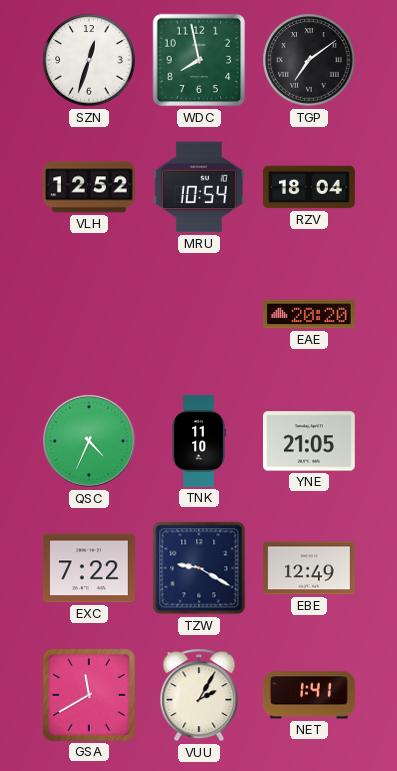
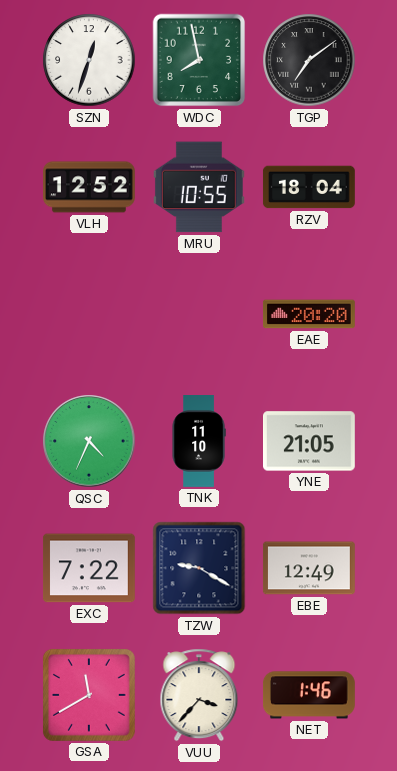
MRU: 10:54 -> 10:55 (199, 187)
VUU: 2:05 -> 3:37 (199, 695)
NET: 1:41 -> 1:46 (309, 695)
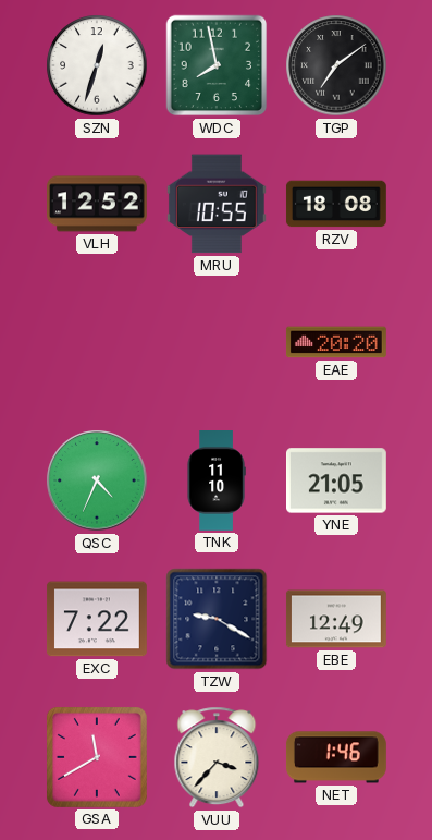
RZV: 18:04 -> 18:08 (336, 204)
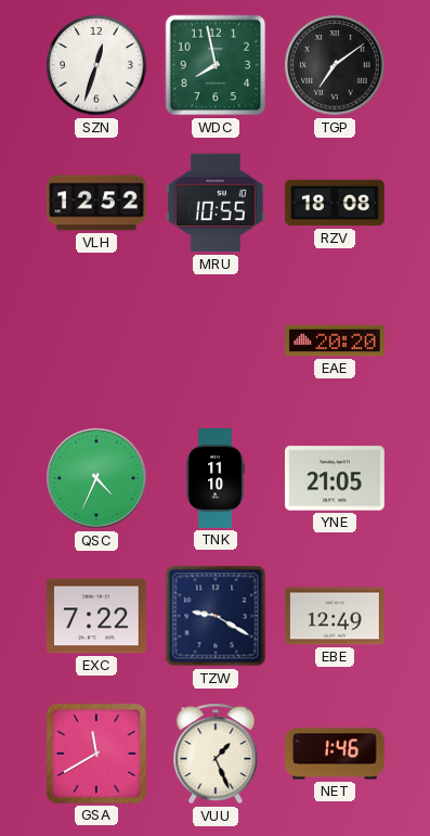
VUU: 3:37 -> 1:26 (216, 754)
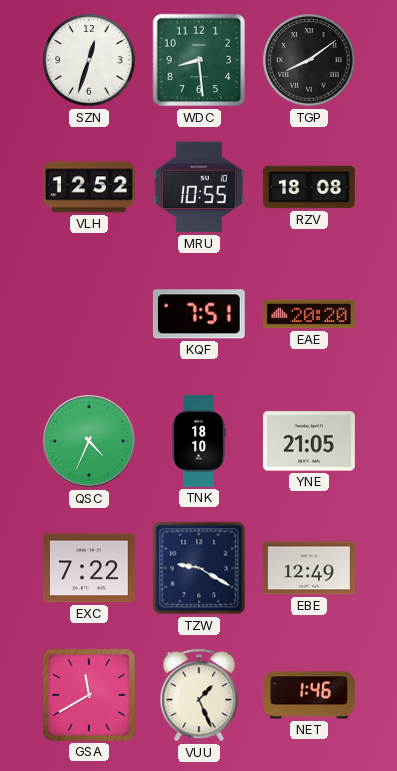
WDC: 7:58 -> 8:29 (199, 60)
TGP: 7:09 -> 8:09 (309, 60)
KQF: none -> 7:51 (199, 314)
TNK: 11:10 -> 18:10 (199, 442)
